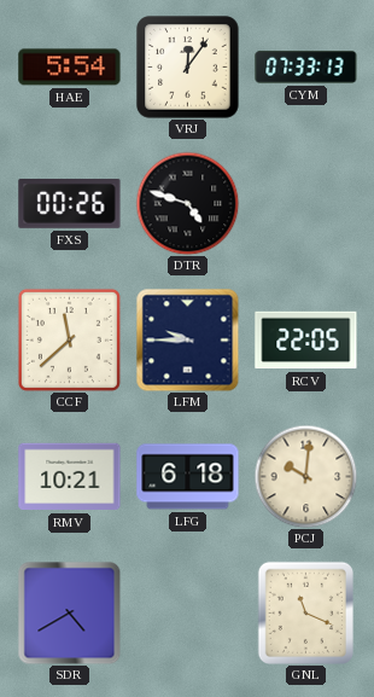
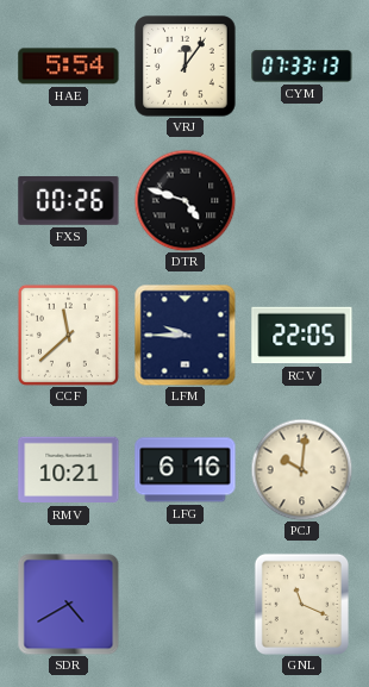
LFG: 6:18 -> 6:16 (186, 470)
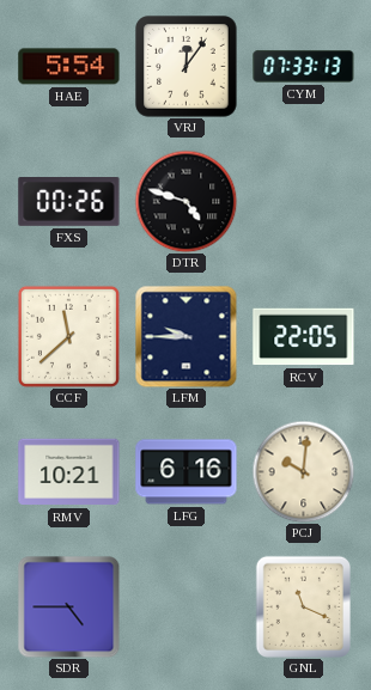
SDR: 4:40 -> 4:45 (68, 606)
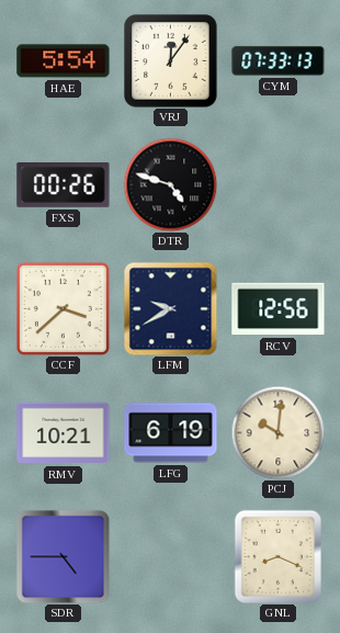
CCF: 11:38 -> 3:38 (63, 308)
LFM: 9:45 -> 9:40 (170, 308)
RCV: 22:05 -> 12:56 (279, 309)
LFG: 6:16 -> 6:19 (171, 433)
GNL: 11:19 -> 8:19 (277, 556)
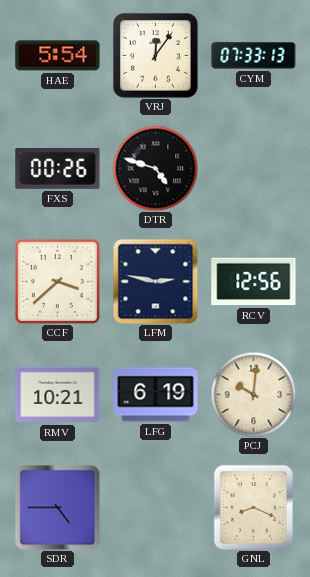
LFM: 9:40 -> 2:47 (155, 281)
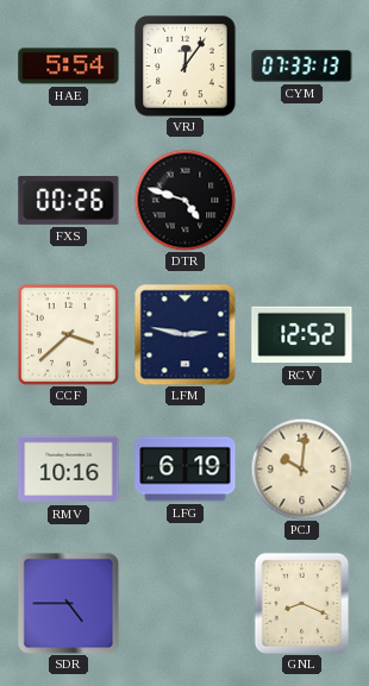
RCV: 12:56 -> 12:52 (302, 335)
RMV: 10:21 -> 10:16 (69, 470)
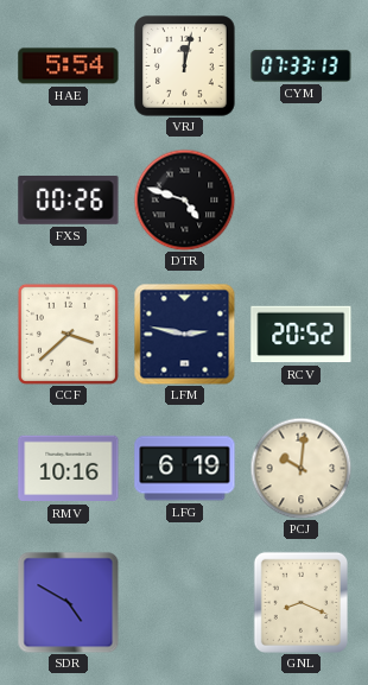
VRJ: 12:06 -> 12:02 (185, 66)
RCV: 12:52 -> 20:52 (302, 335)
SDR: 4:45 -> 4:50 (68, 602)
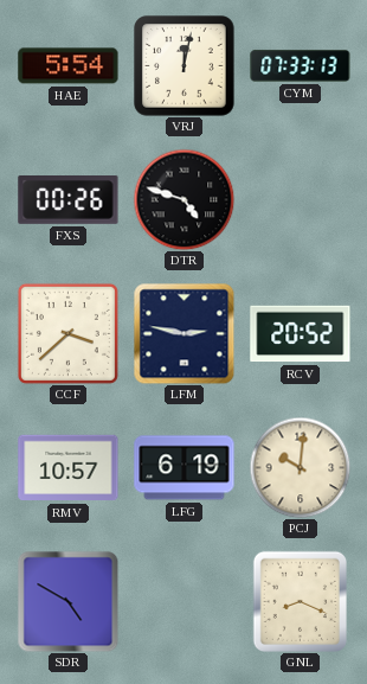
RMV: 10:16 -> 10:57 (69, 468)
